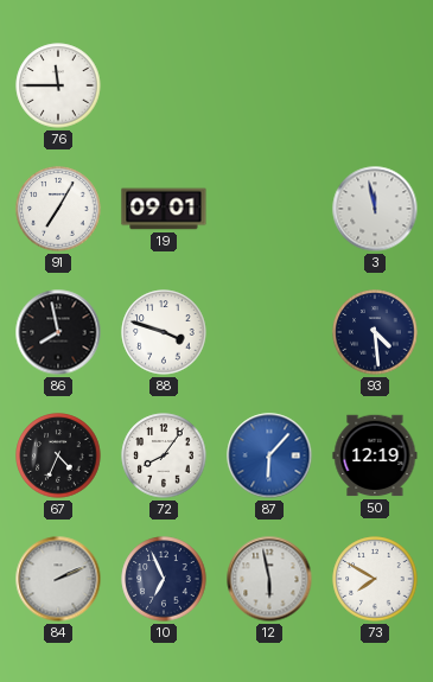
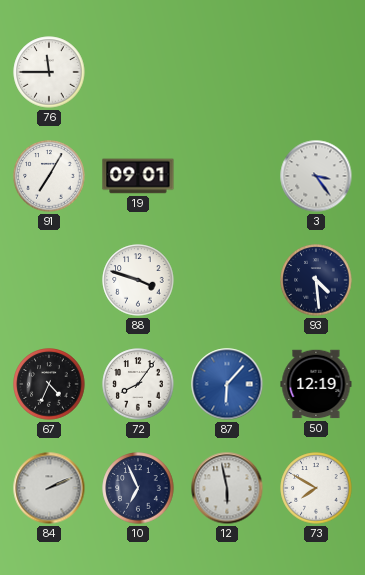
3: 11:58 -> 3:24 (316, 176)
86: 7:58 -> none (58, 332)
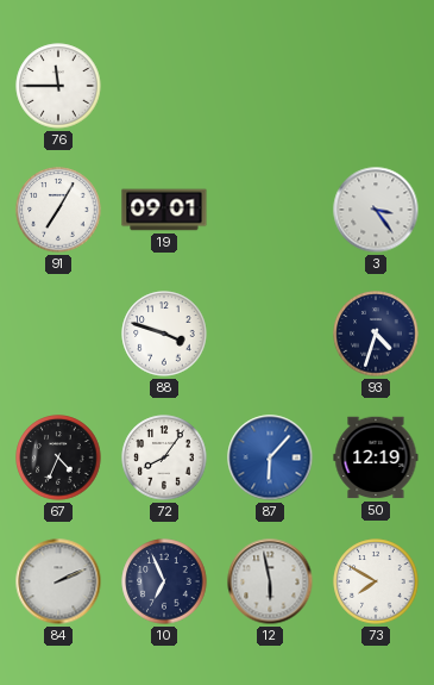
93: 4:29 -> 4:33 (376, 334)
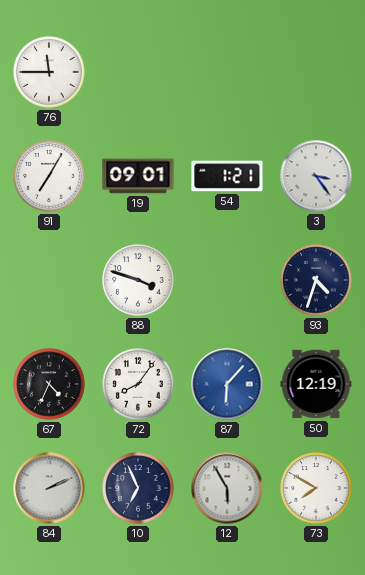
54: none -> 1:21 (227, 176)
12: 5:58 -> 5:55 (227, 488)
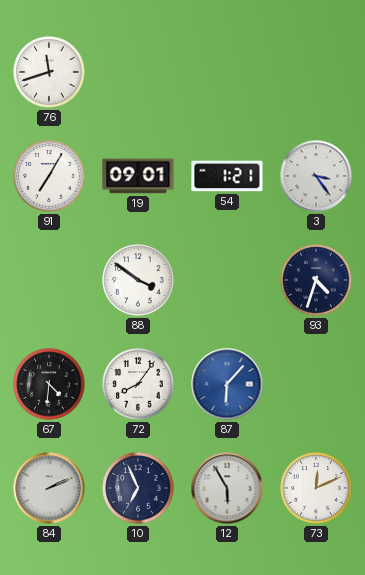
76: 11:45 -> 11:42 (49, 72)
88: 3:48 -> 3:51 (138, 280)
67: 4:34 -> 4:31 (49, 384)
50: 12:19 -> none (316, 384)
73: 7:50 -> 12:11 (316, 488)
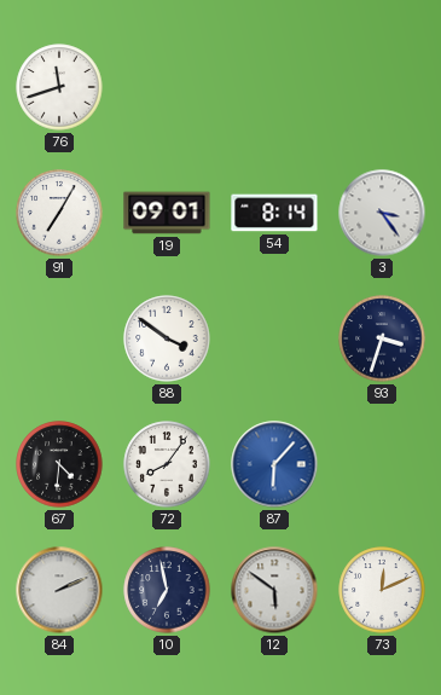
54: 1:21 -> 8:14 (274, 213)
93: 4:33 -> 3:33 (382, 338)
10: 6:56 -> 6:58 (167, 590)
12: 5:55 -> 5:51 (274, 590)
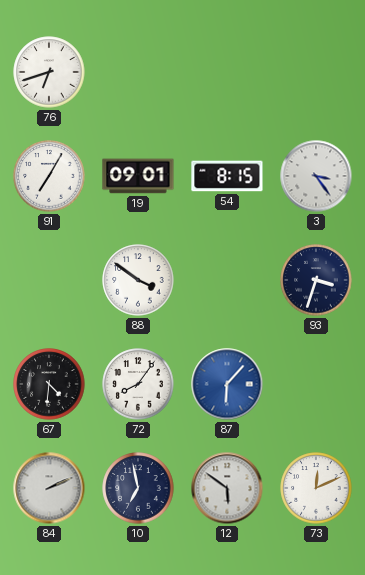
76: 11:42 -> 6:42 (49, 72)
54: 8:14 -> 8:15 (227, 176)
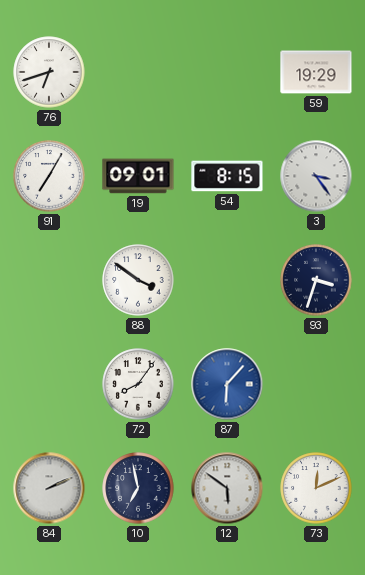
59: none -> 19:29 (316, 72)
67: 4:31 -> none (49, 384)
